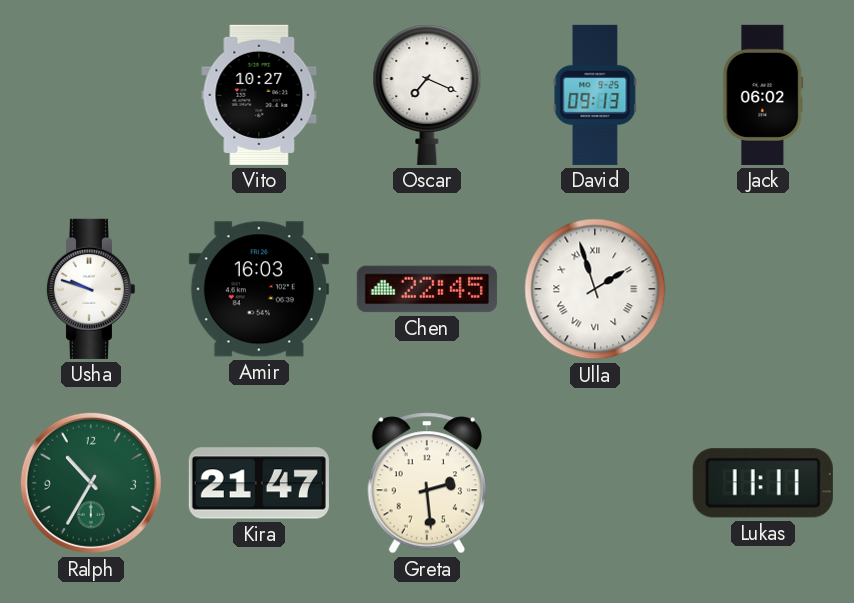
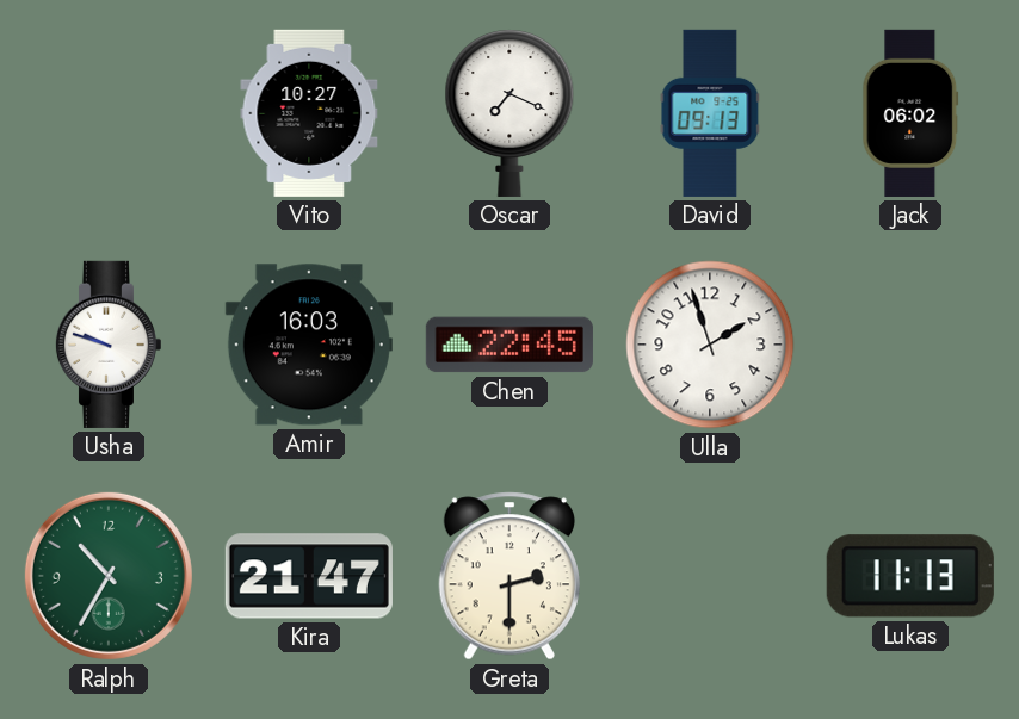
Ulla numerals: Roman -> Arabic (710, 345)
Greta: 2:29 -> 2:30 (508, 576)
Lukas: 11:11 -> 11:13 (910, 576)
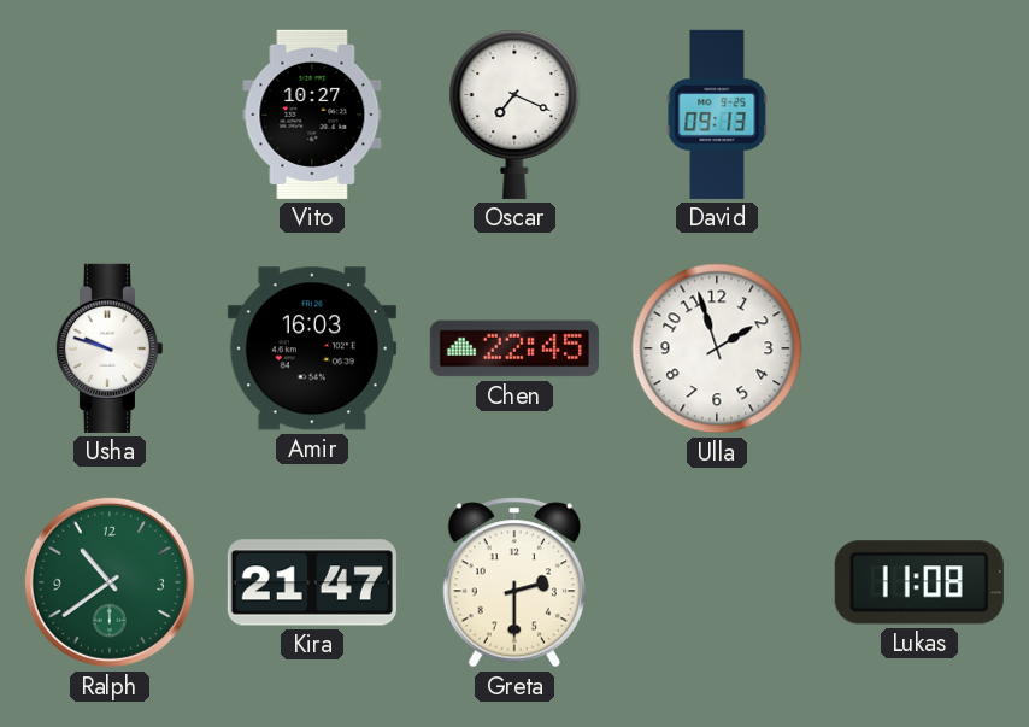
Jack: 06:02 -> none (910, 113)
Ralph: 10:35 -> 10:39 (110, 582)
Lukas: 11:13 -> 11:08 (919, 582)
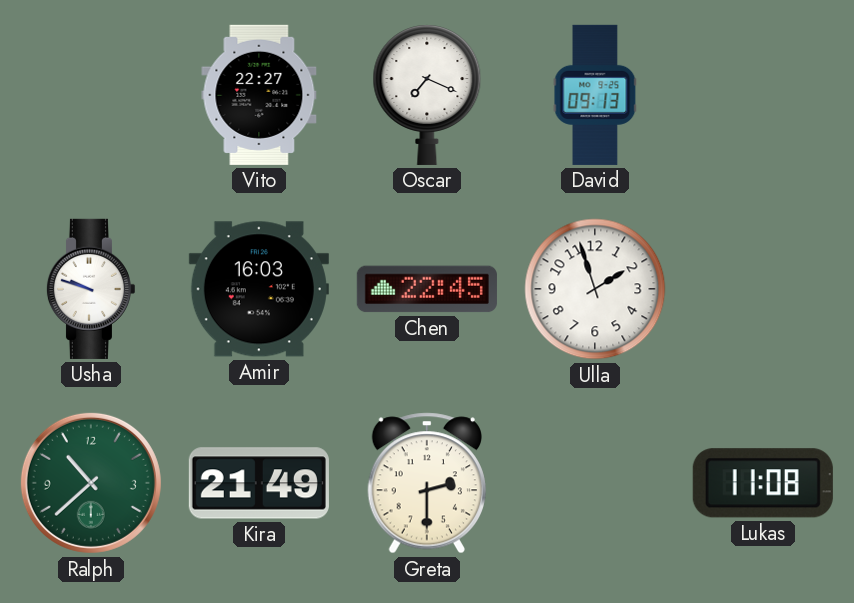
Vito: 10:27 -> 22:27 (259, 95)
Ralph: 10:39 -> 10:38 (91, 483)
Kira: 21:47 -> 21:49 (259, 483)
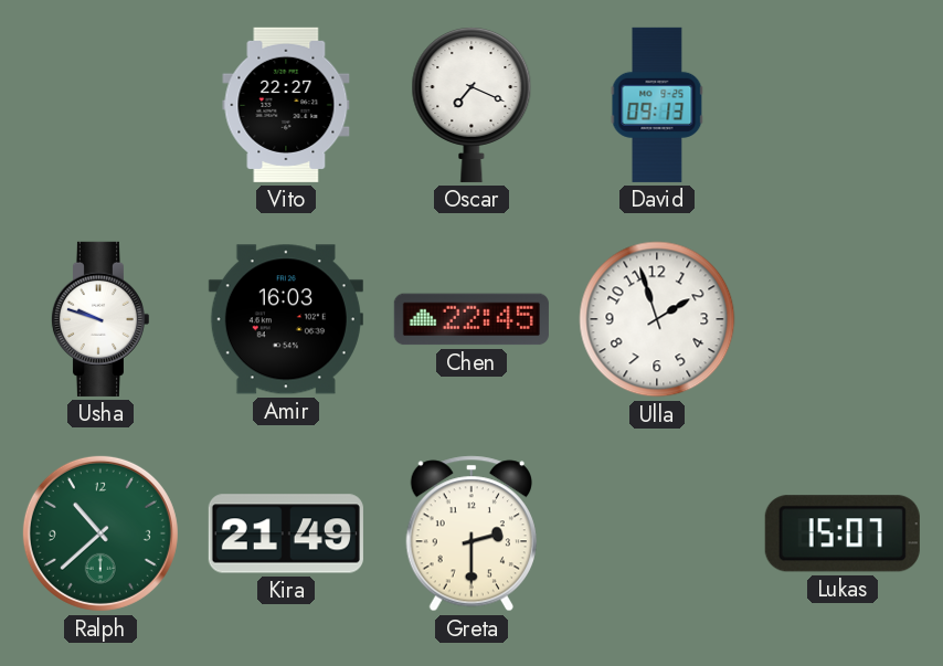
Lukas: 11:08 -> 15:07 (843, 533)
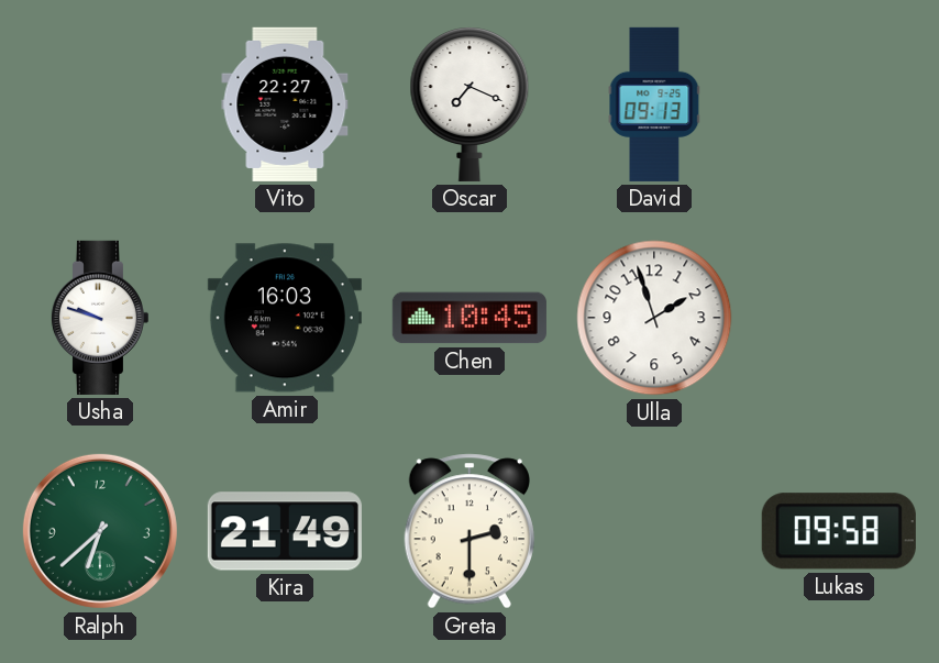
Chen: 22:45 -> 10:45 (469, 318)
Ralph: 10:38 -> 6:38 (100, 531)
Lukas: 15:07 -> 09:58 (839, 531)
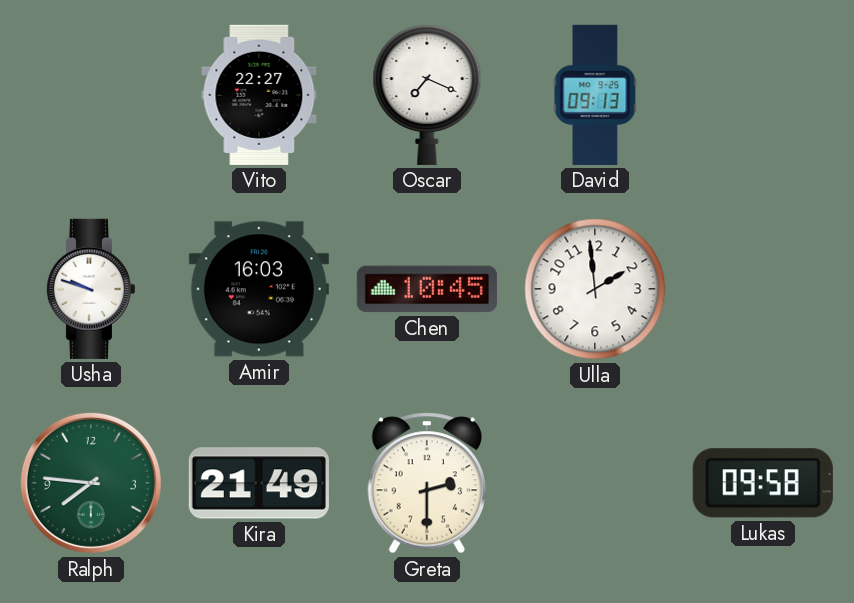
Ulla: 1:57 -> 1:59 (595, 289)
Ralph: 6:38 -> 7:46 (91, 483)
